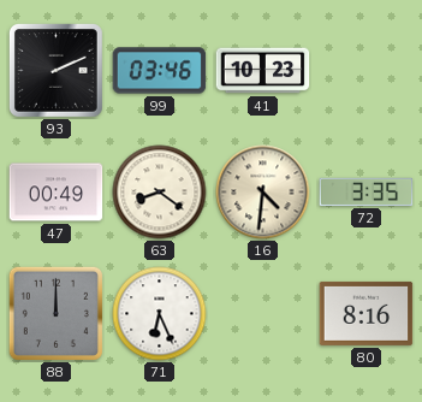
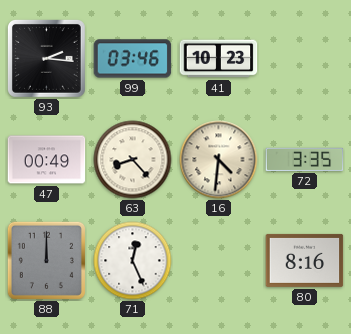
93: 2:11 -> 2:16 (46, 58)
63: 8:21 -> 8:23 (133, 160)
71: 6:26 -> 12:26 (133, 261)
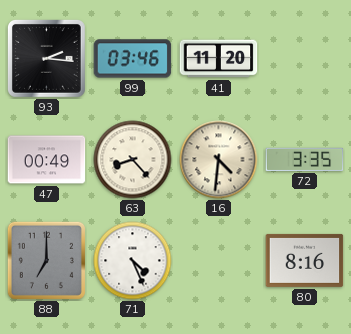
41: 10:23 -> 11:20 (219, 59)
88: 12:00 -> 7:00 (46, 260)
71: 12:26 -> 4:26 (133, 261)
